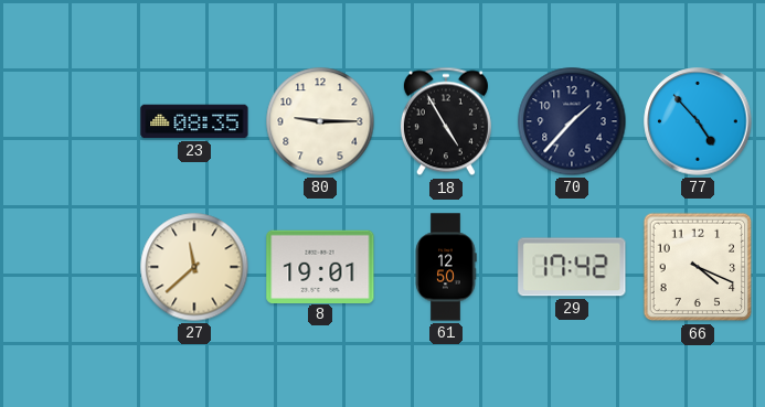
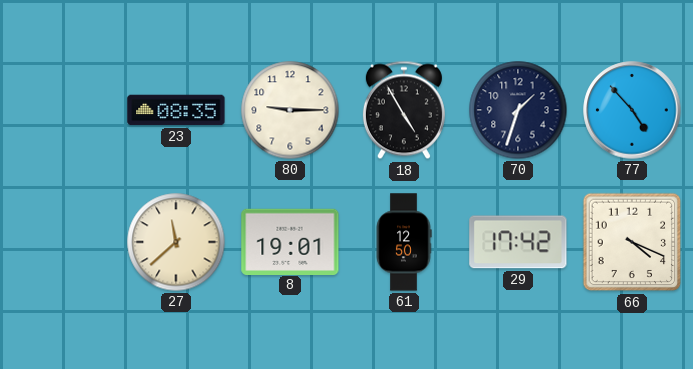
70: 1:37 -> 1:33 (518, 110)
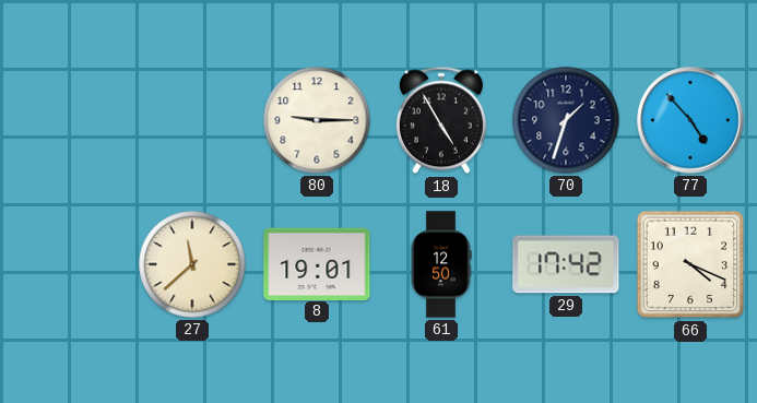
23: 08:35 -> none (176, 110)
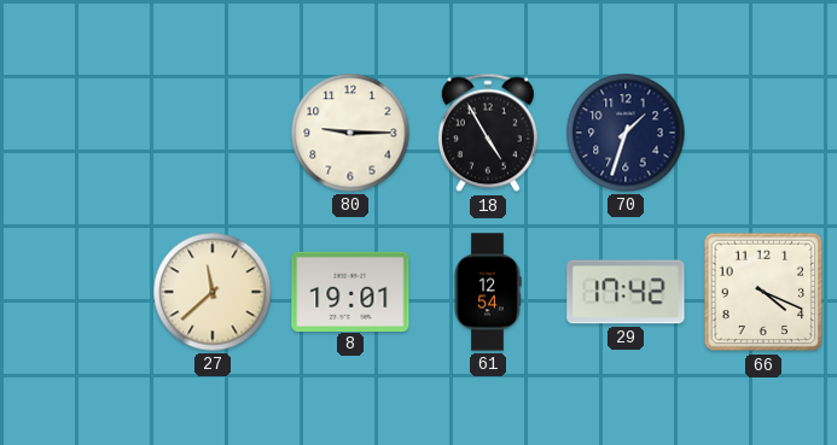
77: 4:53 -> none (690, 120)
61: 12:50 -> 12:54 (488, 292)
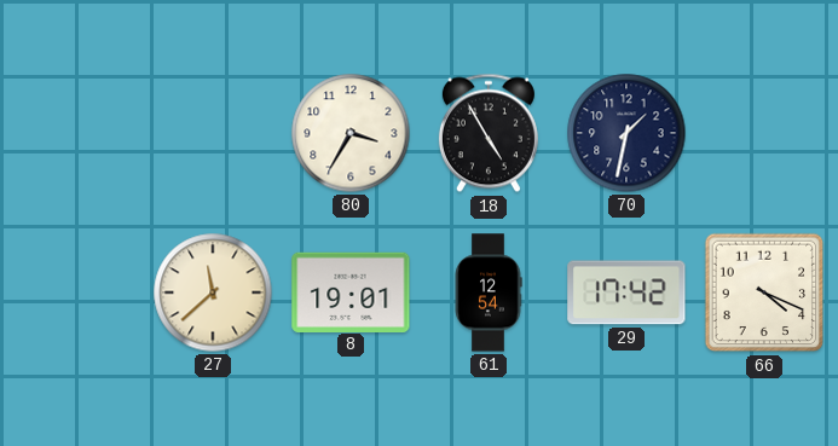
80: 9:15 -> 3:35 (351, 133)
70: 1:33 -> 1:32 (626, 133)
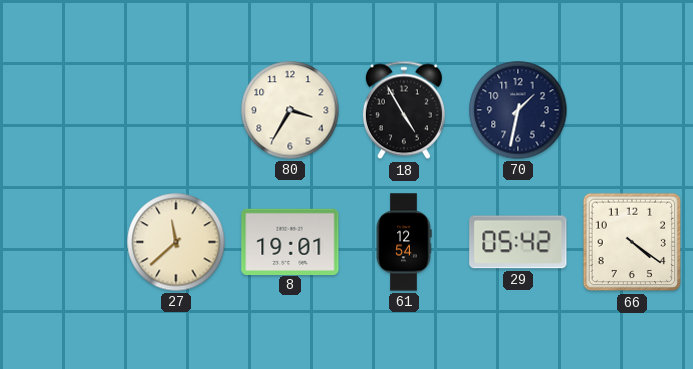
29: 17:42 -> 05:42 (518, 242)
66: 4:19 -> 4:21 (632, 242)
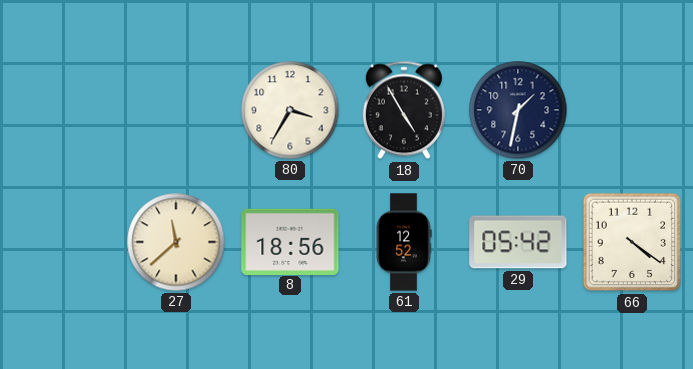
8: 19:01 -> 18:56 (290, 241)
61: 12:54 -> 12:52 (404, 242)
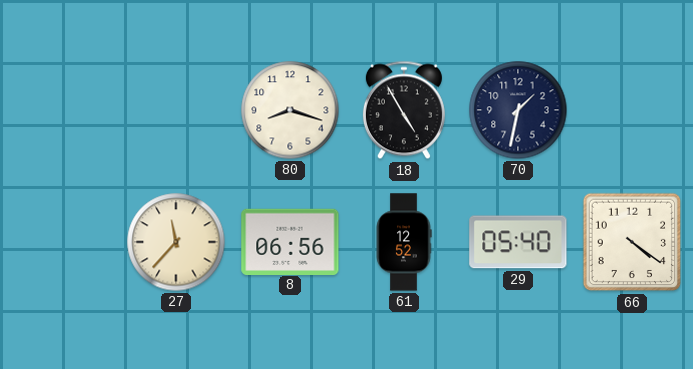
80: 3:35 -> 8:18 (290, 110)
27: 11:38 -> 11:37 (176, 242)
8: 18:56 -> 06:56 (290, 241)
29: 05:42 -> 05:40 (518, 242)
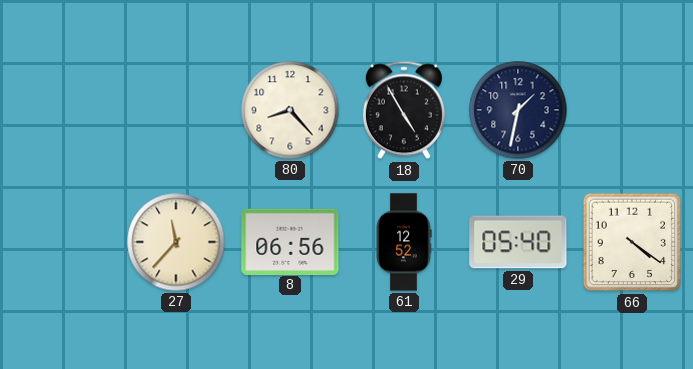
80: 8:18 -> 8:23 (290, 110)
